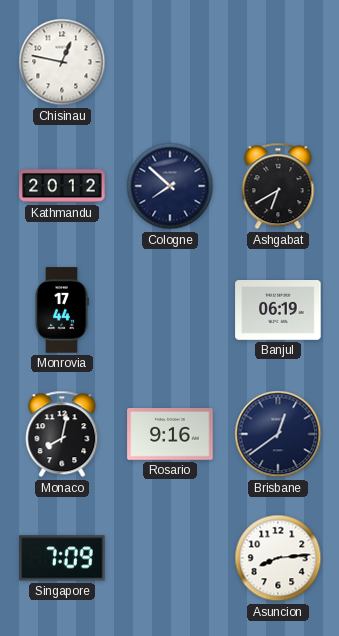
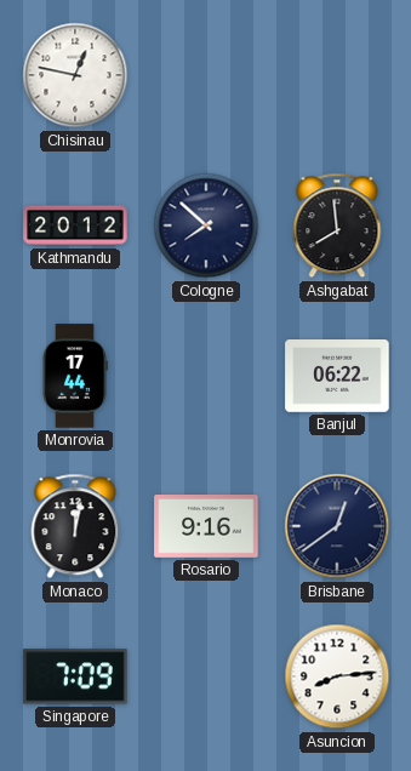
Ashgabat: 6:40 -> 7:59 (337, 225)
Banjul: 06:19 -> 06:22 (337, 377)
Monaco: 8:02 -> 12:02 (75, 526)
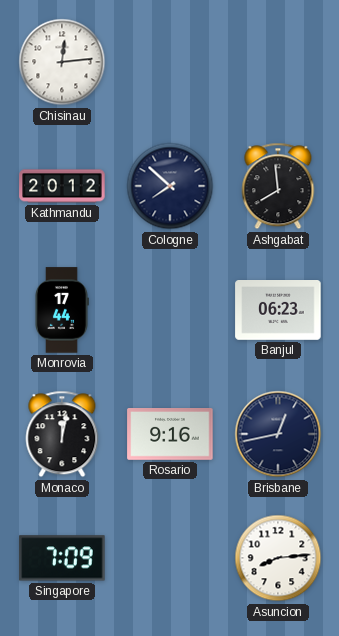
Chisinau: 12:47 -> 12:14 (62, 62)
Banjul: 06:22 -> 06:23 (278, 311)
Brisbane: 12:39 -> 12:43 (278, 434)
